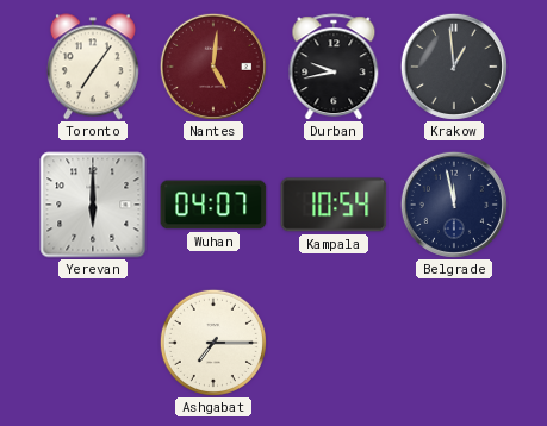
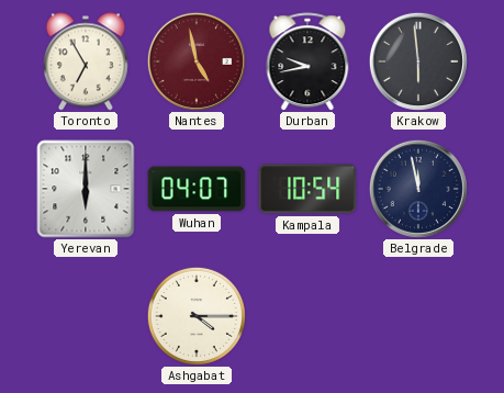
Toronto: 7:06 -> 6:55 (86, 61)
Nantes: 5:01 -> 4:58 (197, 61)
Krakow: 12:59 -> 5:59 (418, 61)
Ashgabat: 7:15 -> 4:15 (197, 316)
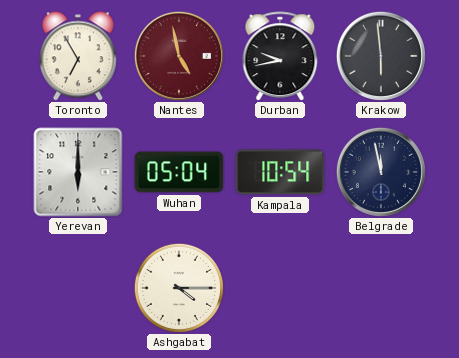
Wuhan: 04:07 -> 05:04 (179, 172)
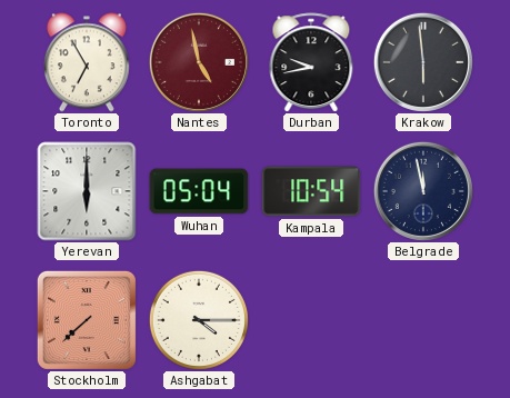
Stockholm: none -> 7:38 (87, 320)
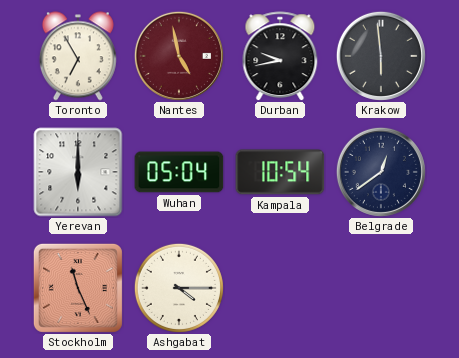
Belgrade: 11:58 -> 12:39 (381, 172)
Stockholm: 7:38 -> 11:26 (78, 288)
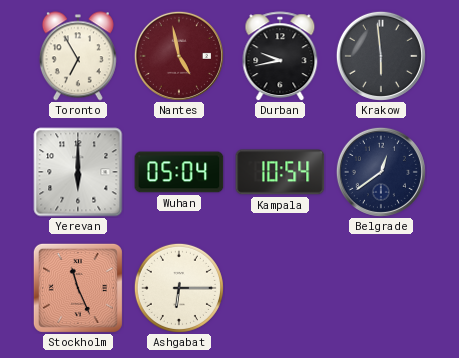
Ashgabat: 4:15 -> 6:15 (179, 288)
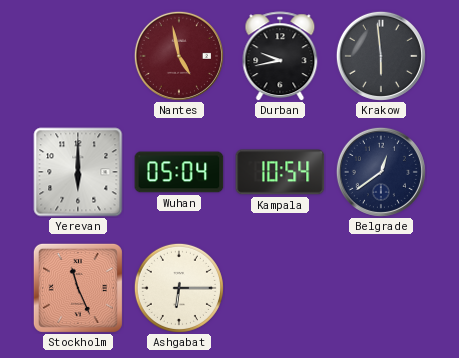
Toronto: 6:55 -> none (78, 56)
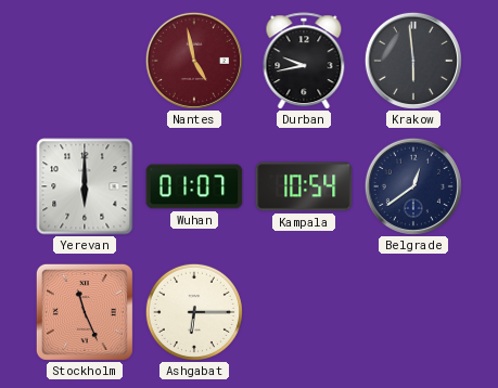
Wuhan: 05:04 -> 01:07 (194, 186)
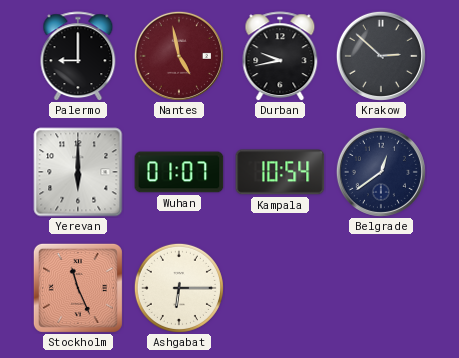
Palermo: none -> 9:00 (78, 56)
Krakow: 5:59 -> 2:52 (381, 56)
